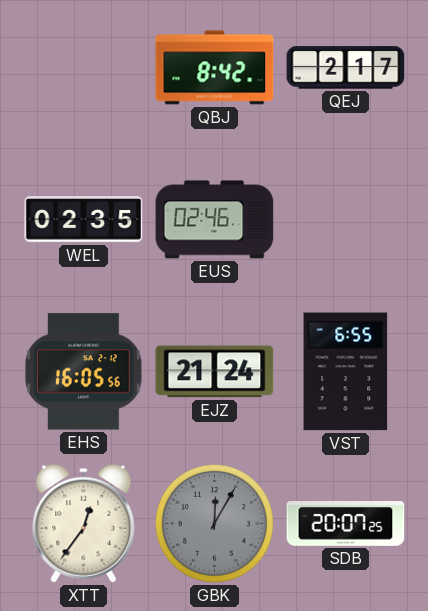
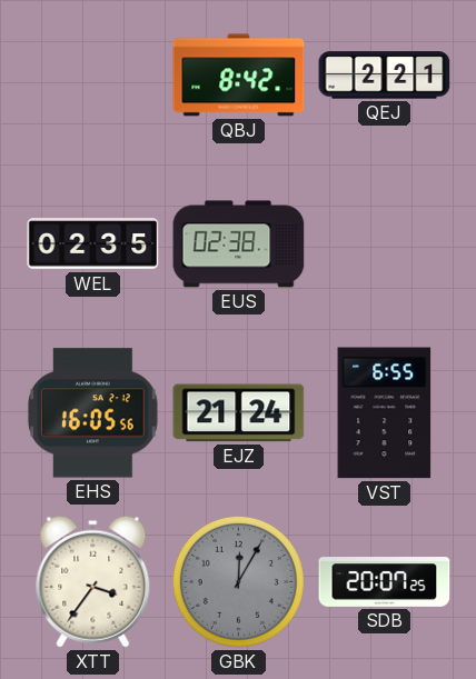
QEJ: 2:17 -> 2:21 (385, 76)
EUS: 02:46 -> 02:38 (239, 244)
XTT: 12:36 -> 3:36 (93, 581)
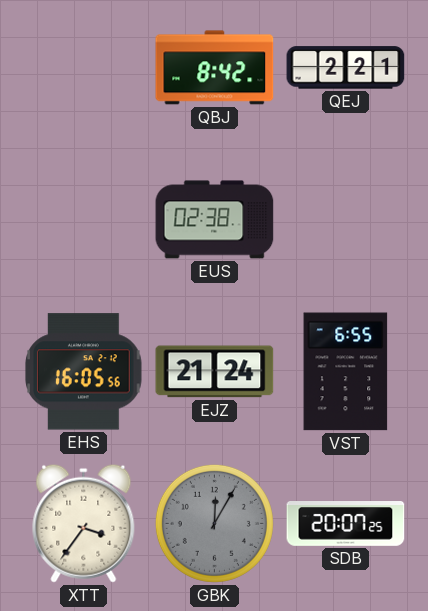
WEL: 02:35 -> none (93, 244)
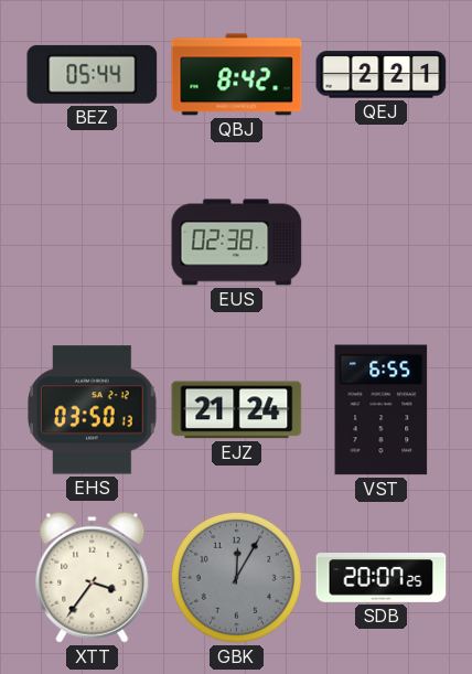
BEZ: none -> 05:44 (93, 74)
EHS: 16:05 -> 03:50 (93, 410)
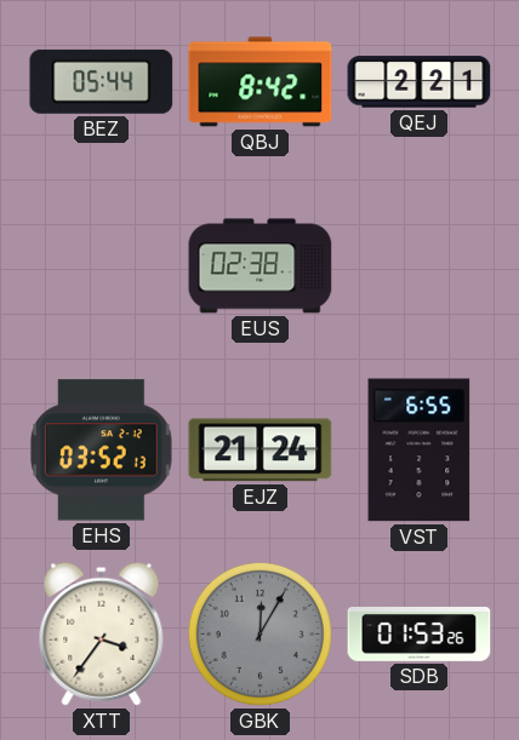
EHS: 03:50 -> 03:52 (102, 451)
SDB: 20:07 -> 01:53 (420, 635)
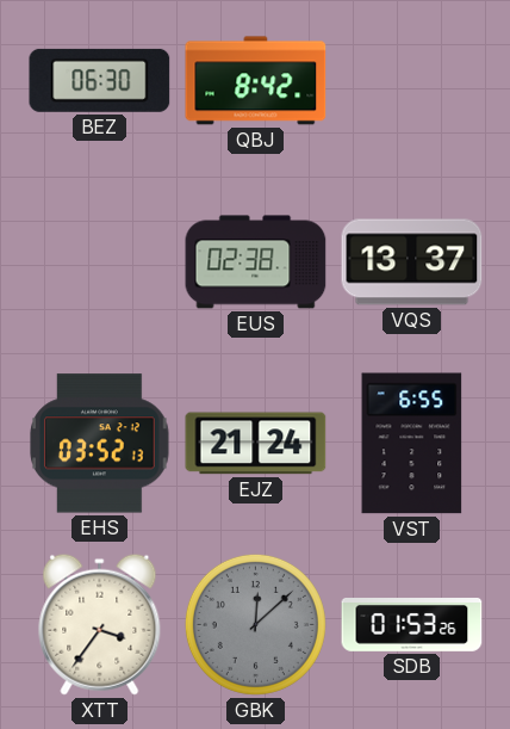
BEZ: 05:44 -> 06:30 (100, 80)
QEJ: 2:21 -> none (420, 82)
VQS: none -> 13:37 (412, 262)
GBK: 12:05 -> 12:08 (255, 624)
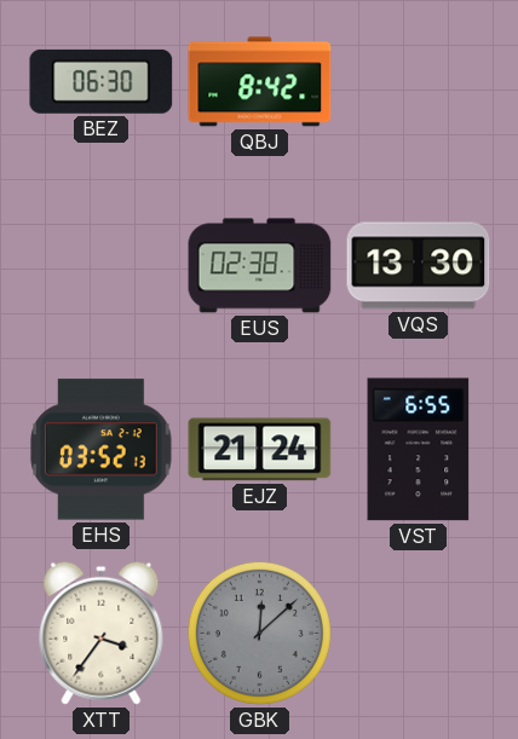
VQS: 13:37 -> 13:30 (419, 266)
SDB: 01:53 -> none (412, 625)
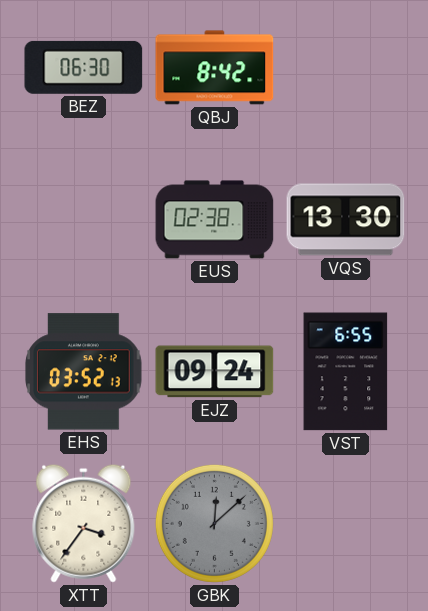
EJZ: 21:24 -> 09:24 (215, 372)
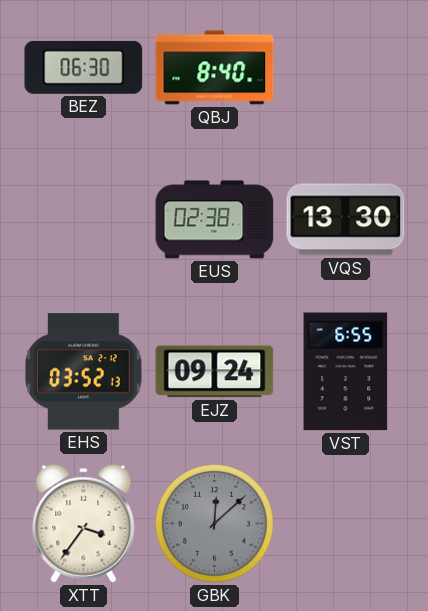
QBJ: 8:42 -> 8:40 (215, 68)
